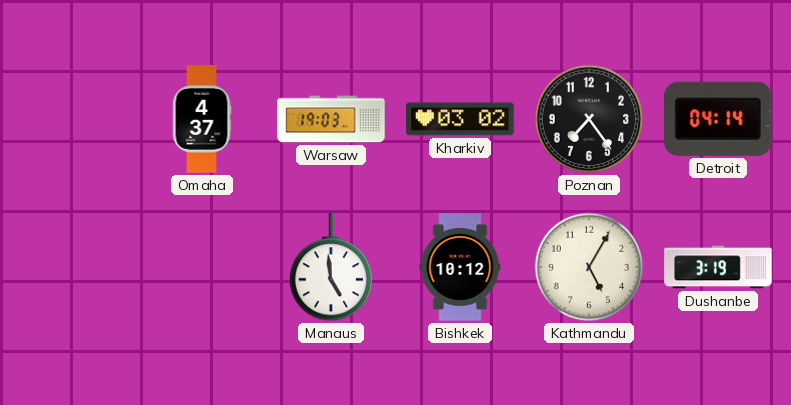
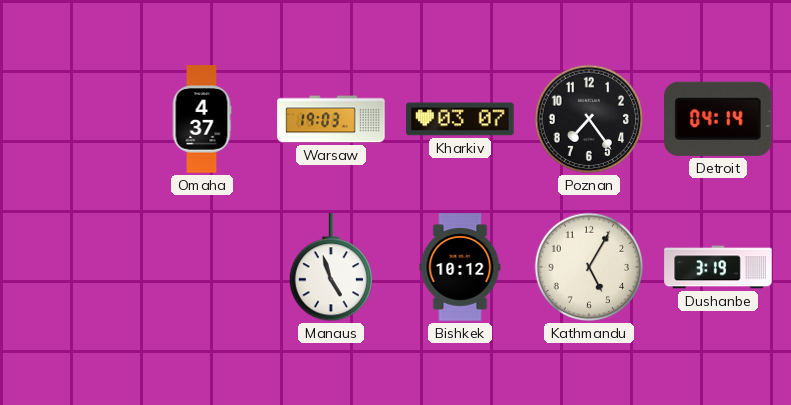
Kharkiv: 03:02 -> 03:07 (460, 119)
Manaus: 4:59 -> 4:57 (330, 268)
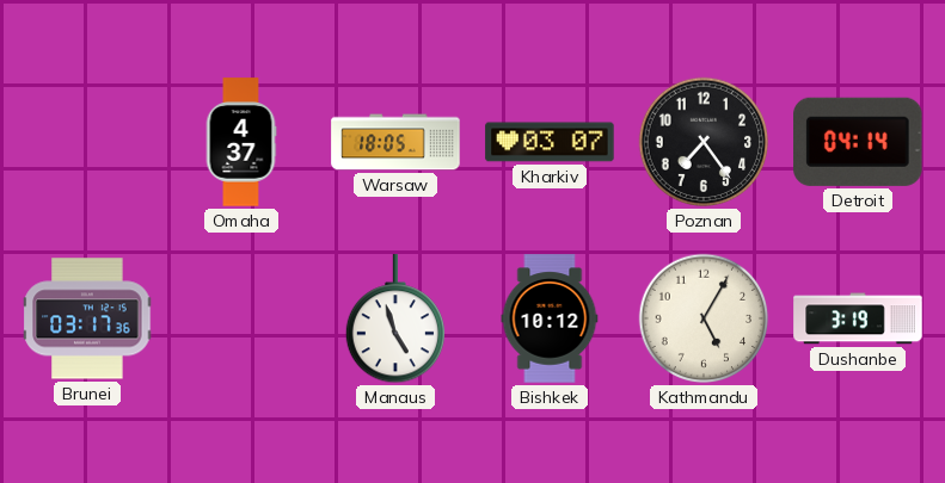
Warsaw: 19:03 -> 18:05 (395, 142)
Brunei: none -> 03:17 (87, 318)
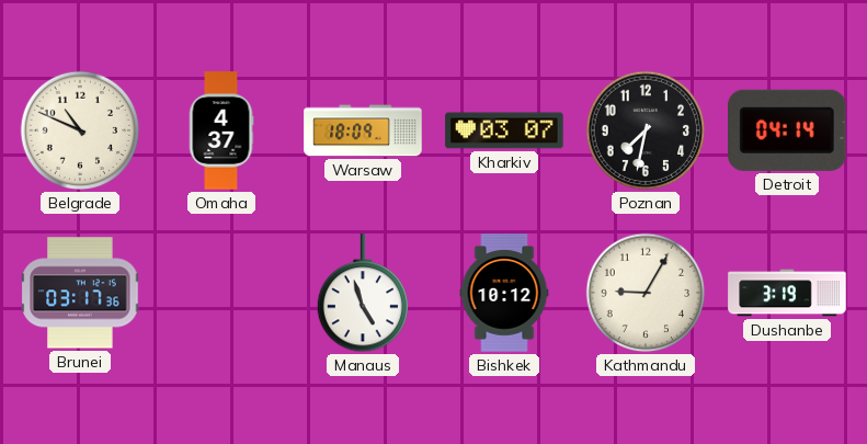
Belgrade: none -> 10:49 (80, 130)
Warsaw: 18:05 -> 18:09 (363, 130)
Poznan: 7:24 -> 7:32 (646, 130)
Kathmandu: 5:05 -> 9:05 (646, 293)
